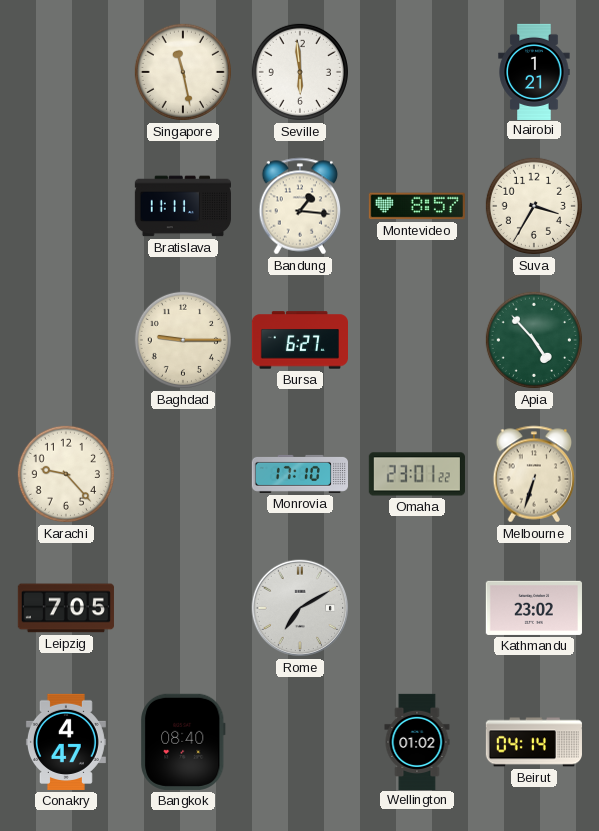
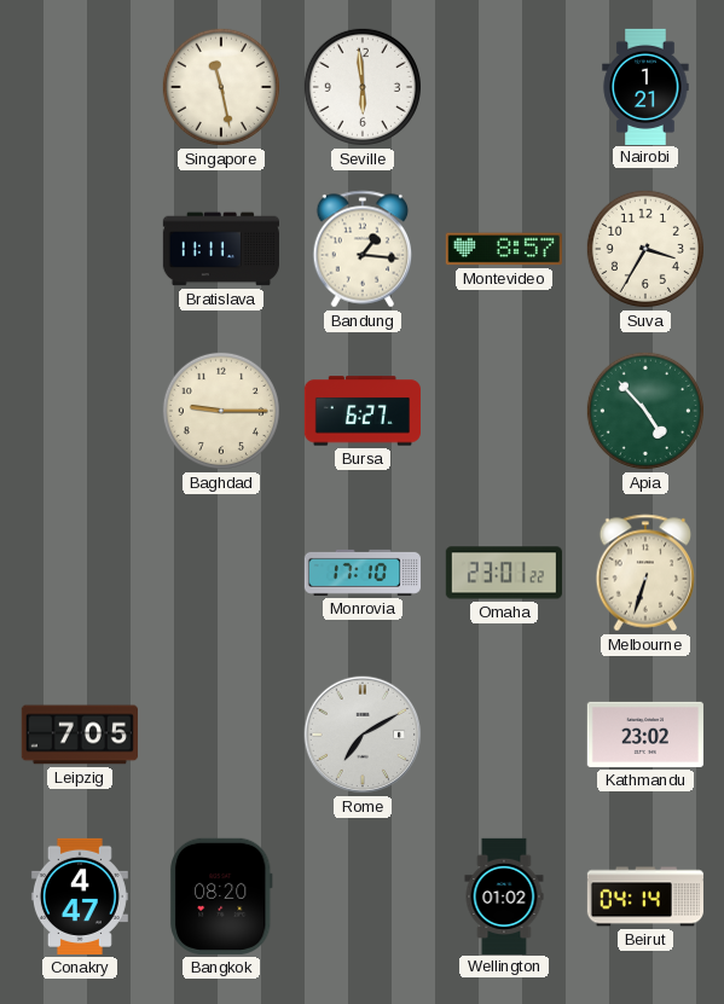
Karachi: 9:23 -> none (66, 474)
Bangkok: 08:40 -> 08:20 (221, 896)
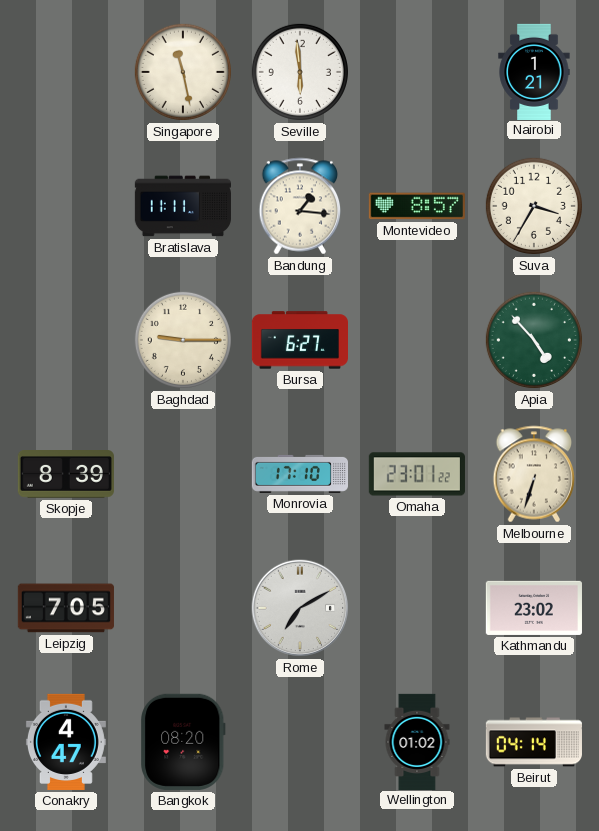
Skopje: none -> 8:39 (66, 474)
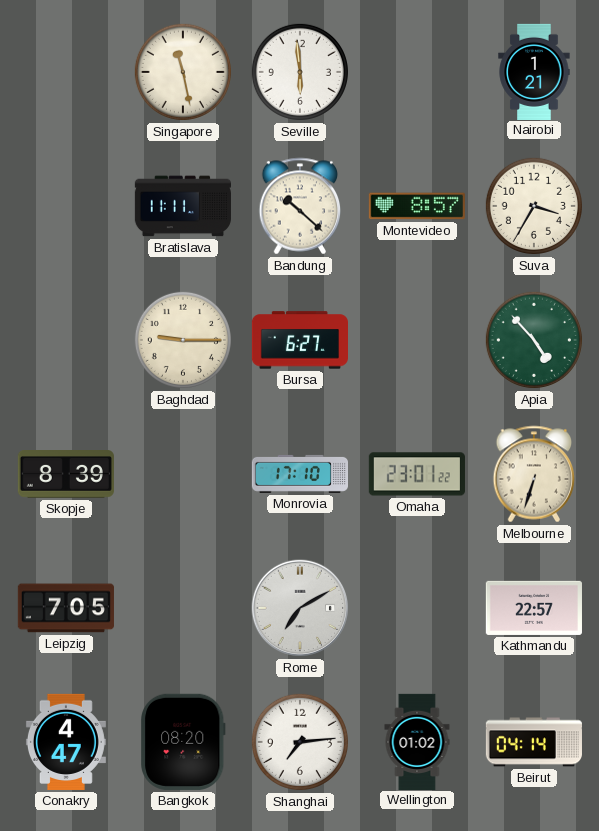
Bandung: 1:16 -> 10:22 (300, 206)
Kathmandu: 23:02 -> 22:57 (534, 608)
Shanghai: none -> 7:14 (300, 742)
